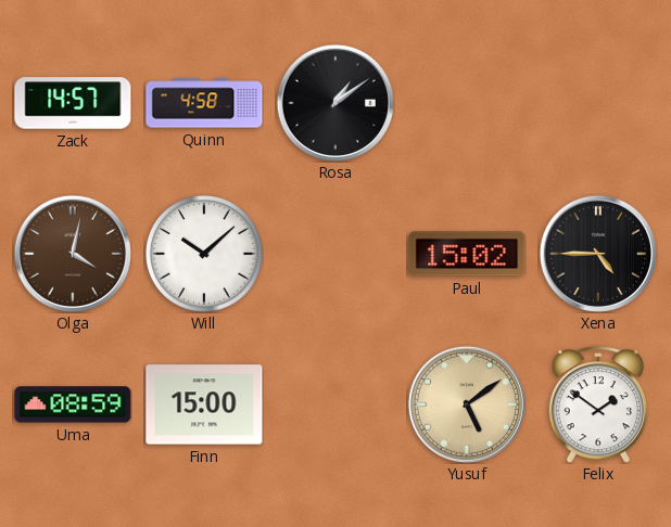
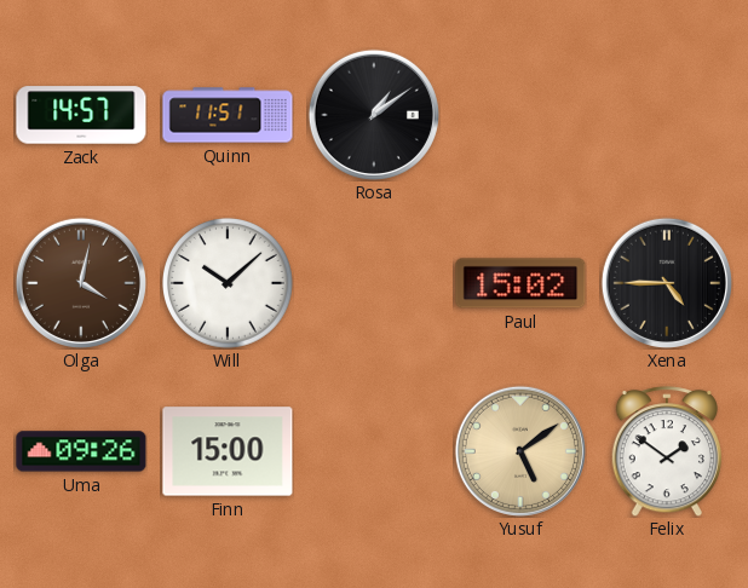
Quinn: 4:58 -> 11:51 (228, 115)
Uma: 08:59 -> 09:26 (81, 451)
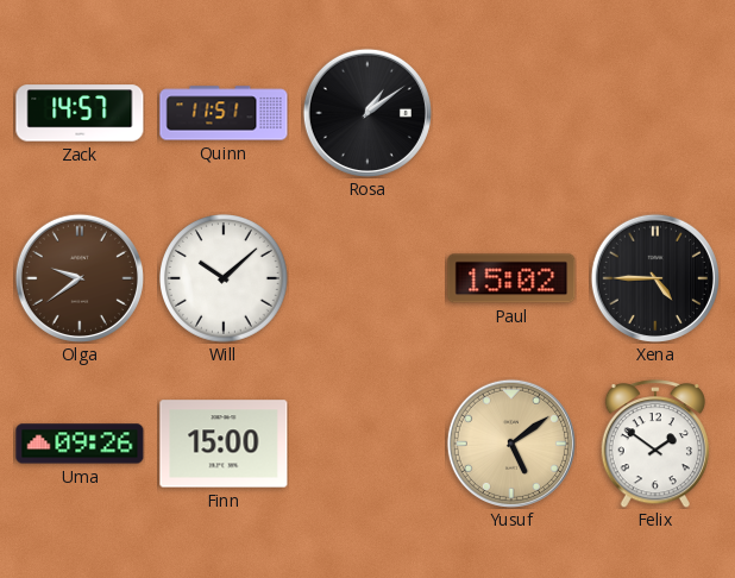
Olga: 4:02 -> 9:39 (80, 278)
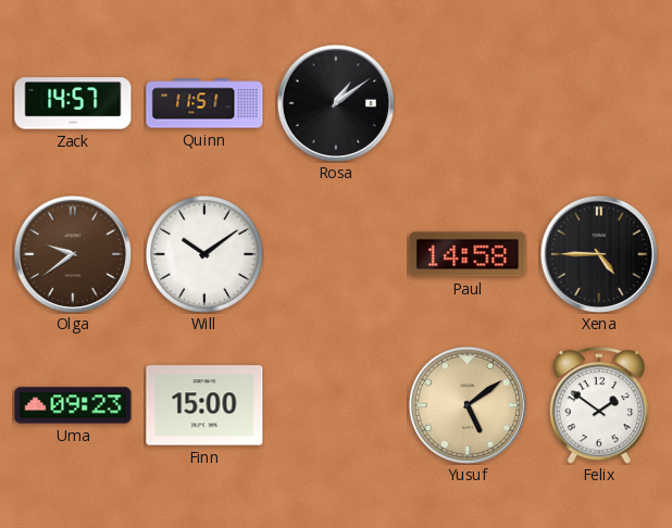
Will: 10:08 -> 10:09 (206, 255)
Paul: 15:02 -> 14:58 (468, 254)
Uma: 09:26 -> 09:23 (73, 405)
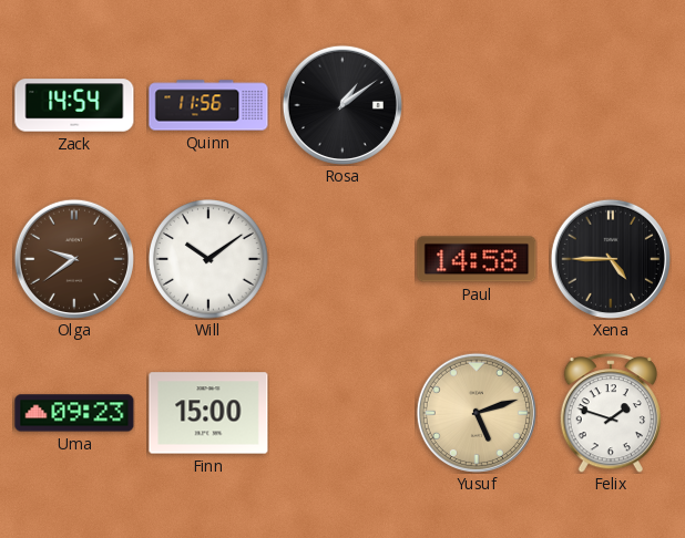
Zack: 14:57 -> 14:54 (74, 105)
Quinn: 11:51 -> 11:56 (208, 105)
Yusuf: 5:09 -> 5:12 (477, 413)
Felix: 1:51 -> 1:48 (610, 413)
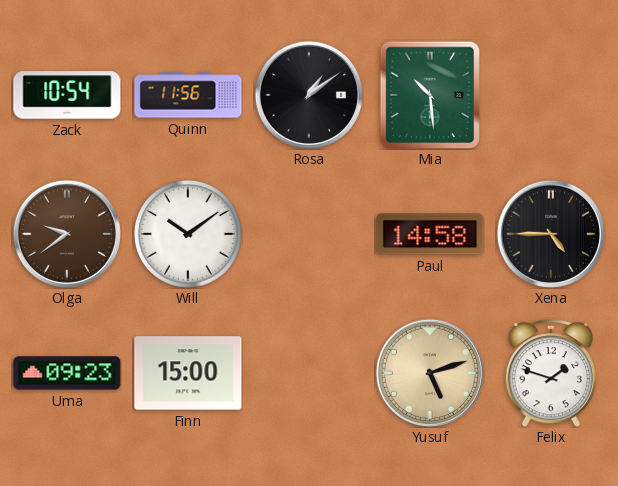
Zack: 14:54 -> 10:54 (67, 95)
Mia: none -> 10:29 (430, 95)
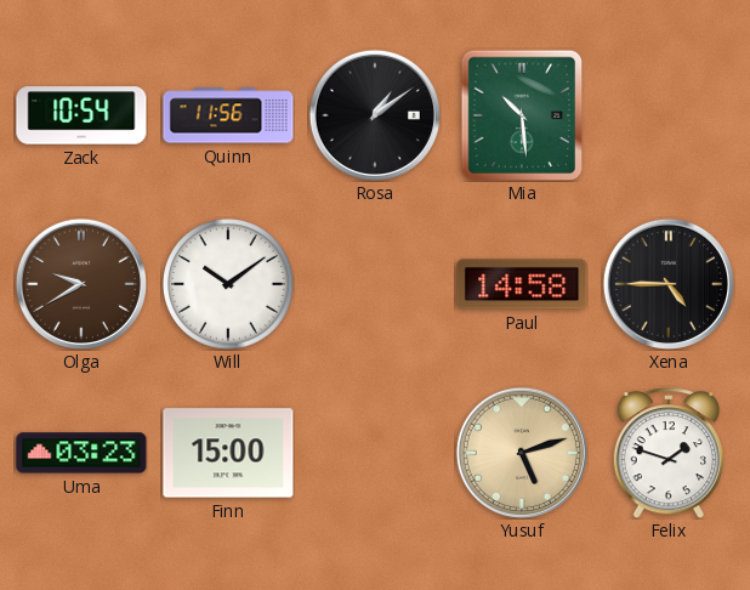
Olga: 9:39 -> 9:40 (81, 284)
Uma: 09:23 -> 03:23 (81, 453)
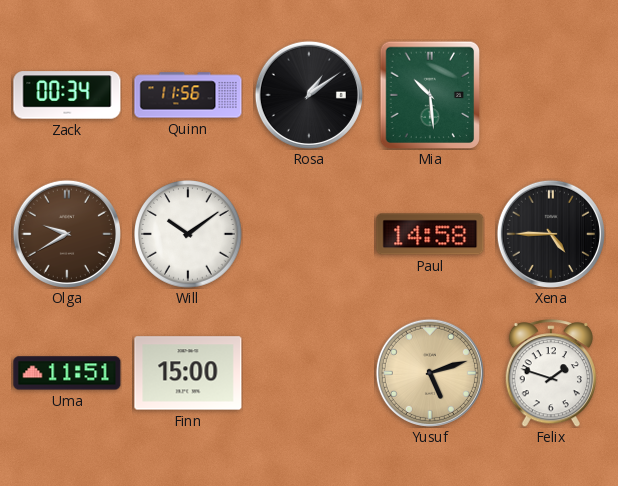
Zack: 10:54 -> 00:34 (67, 95)
Uma: 03:23 -> 11:51 (67, 373)
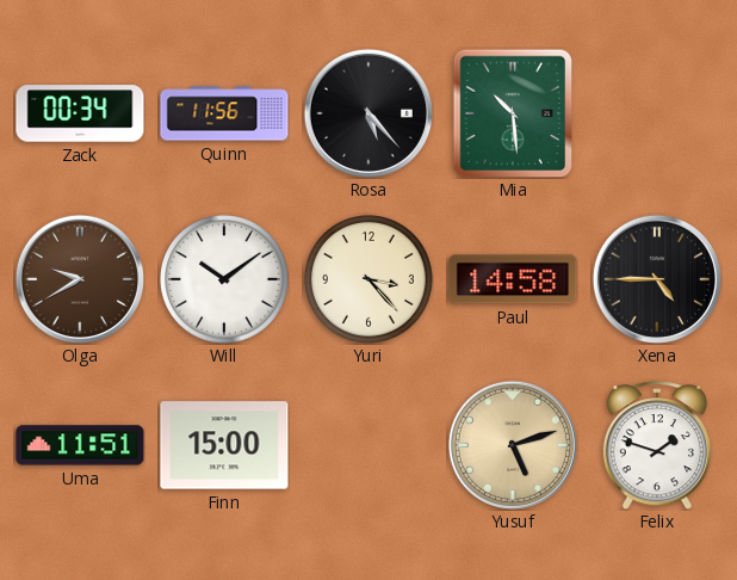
Rosa: 1:09 -> 5:23 (368, 113)
Yuri: none -> 3:23 (370, 280)
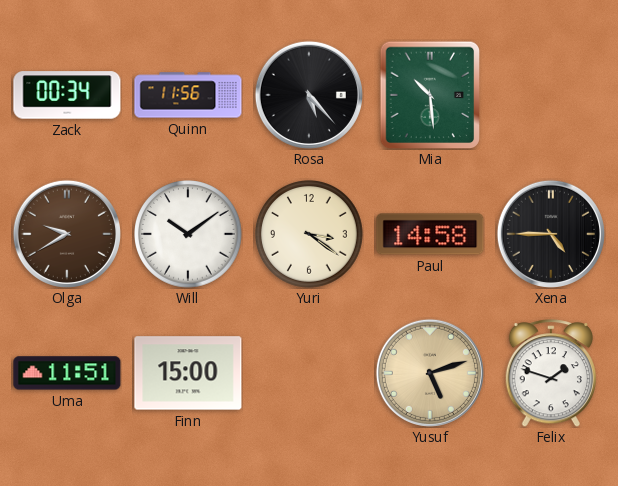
Yuri: 3:23 -> 3:21 (310, 235)
